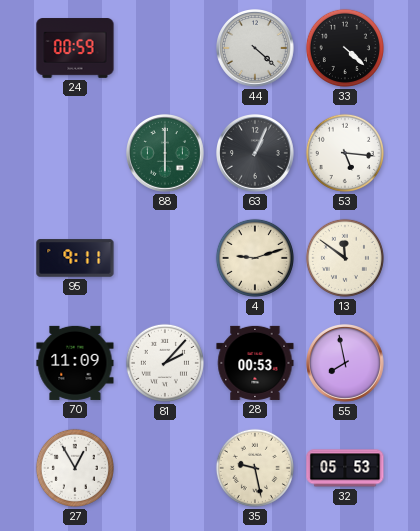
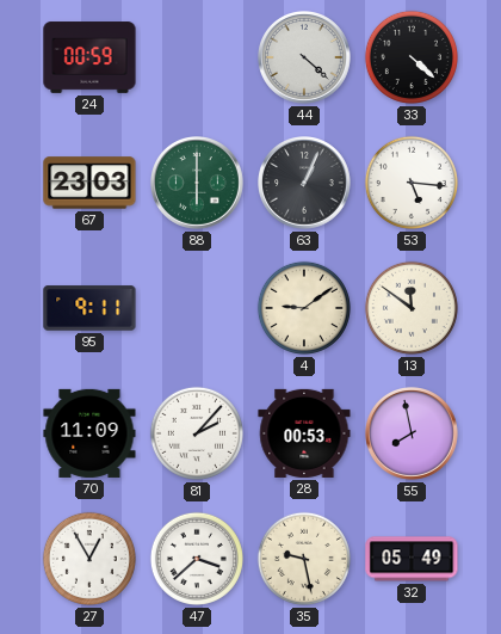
67: none -> 23:03 (89, 183)
4: 9:12 -> 9:09 (304, 308)
47: none -> 3:38 (197, 559)
32: 05:53 -> 05:49 (412, 559)
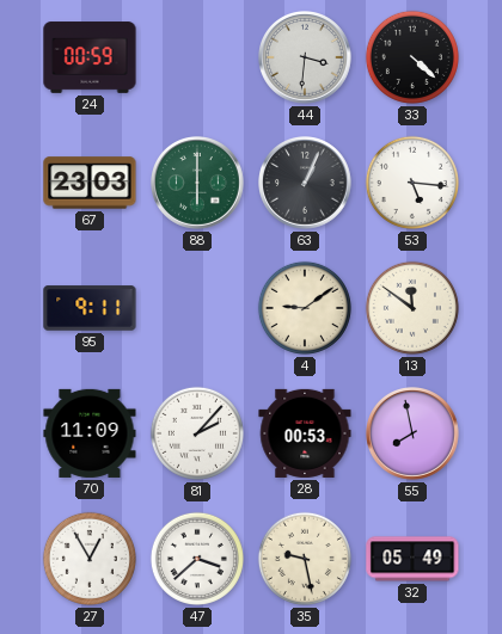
44: 4:22 -> 3:31 (306, 59)
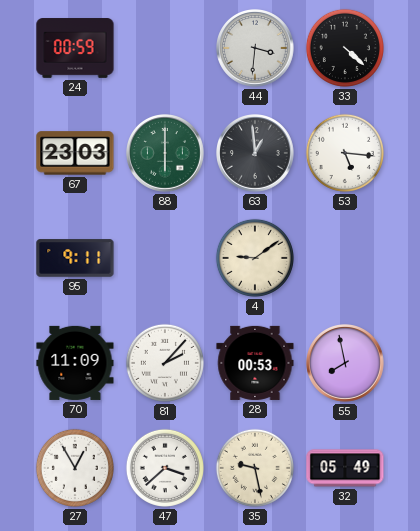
63: 1:04 -> 12:59 (256, 154)
13: 11:51 -> none (412, 308)
